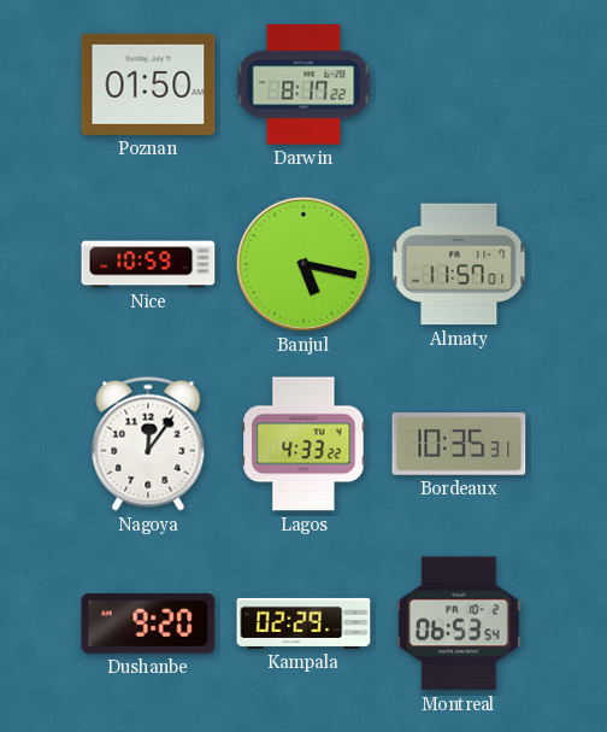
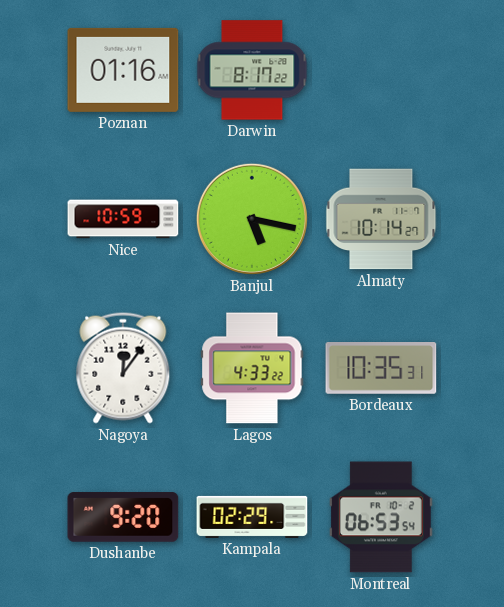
Poznan: 01:50 -> 01:16 (123, 70)
Almaty: 11:57 -> 10:14 (381, 219)
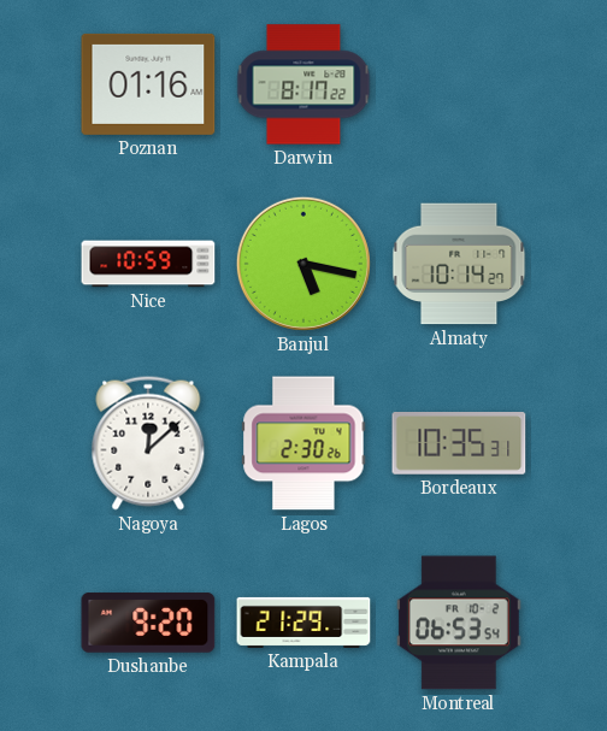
Nagoya: 12:06 -> 12:08 (148, 443)
Lagos: 4:33 -> 2:30 (303, 443)
Kampala: 02:29 -> 21:29 (303, 623)
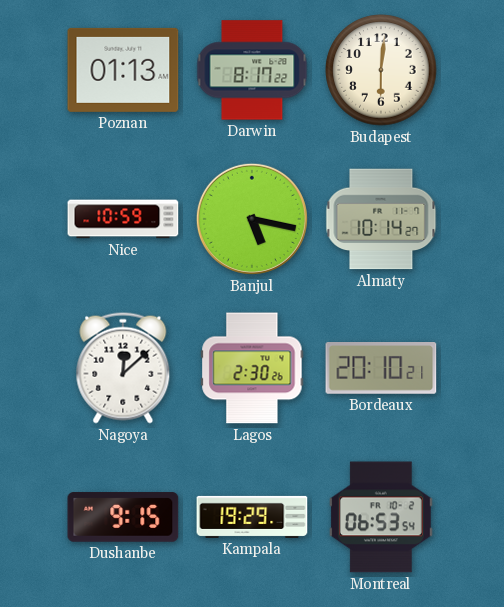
Poznan: 01:16 -> 01:13 (123, 70)
Budapest: none -> 6:01 (381, 70)
Bordeaux: 10:35 -> 20:10 (381, 369)
Dushanbe: 9:20 -> 9:15 (123, 517)
Kampala: 21:29 -> 19:29 (252, 517)
